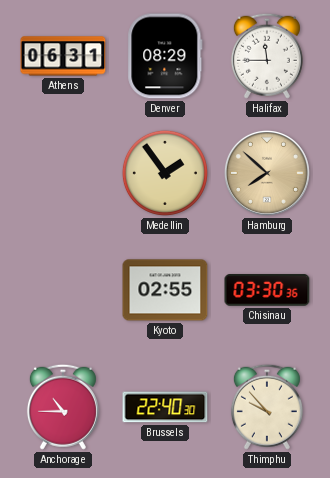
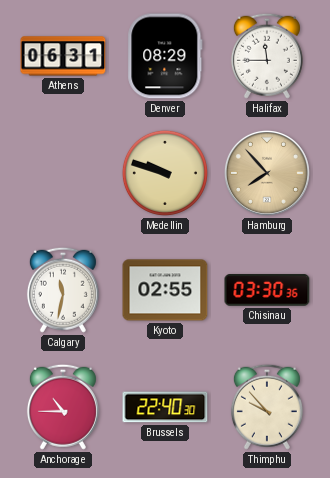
Medellin: 1:54 -> 9:48 (165, 173)
Hamburg: 7:52 -> 7:53 (267, 173)
Calgary: none -> 11:32 (63, 290)
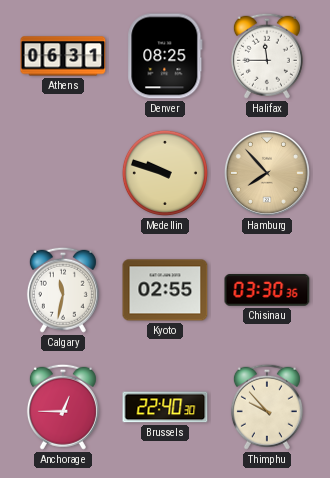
Denver: 08:29 -> 08:25 (165, 56)
Anchorage: 10:45 -> 12:45 (63, 407)
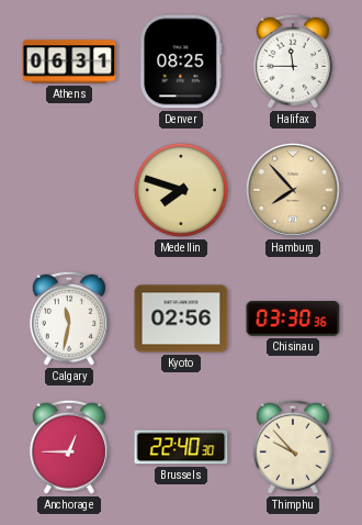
Medellin: 9:48 -> 7:48 (181, 190)
Kyoto: 02:55 -> 02:56 (181, 319)
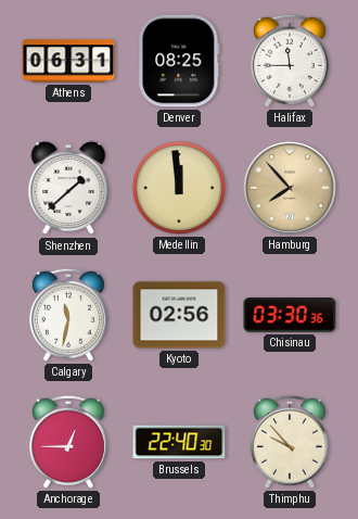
Shenzhen: none -> 1:38 (68, 189)
Medellin: 7:48 -> 11:59 (179, 188)
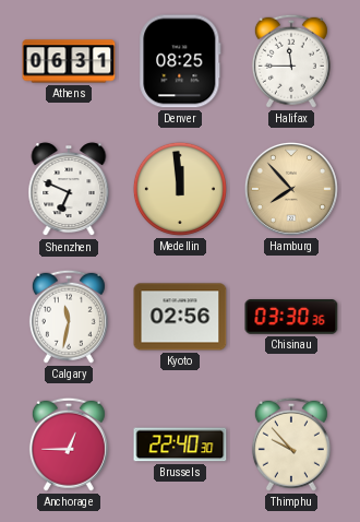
Shenzhen: 1:38 -> 6:49 (69, 190)
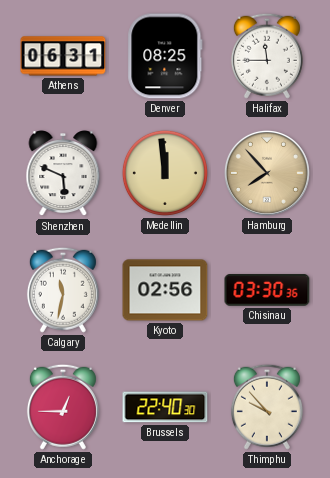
Shenzhen: 6:49 -> 5:49 (63, 174)
